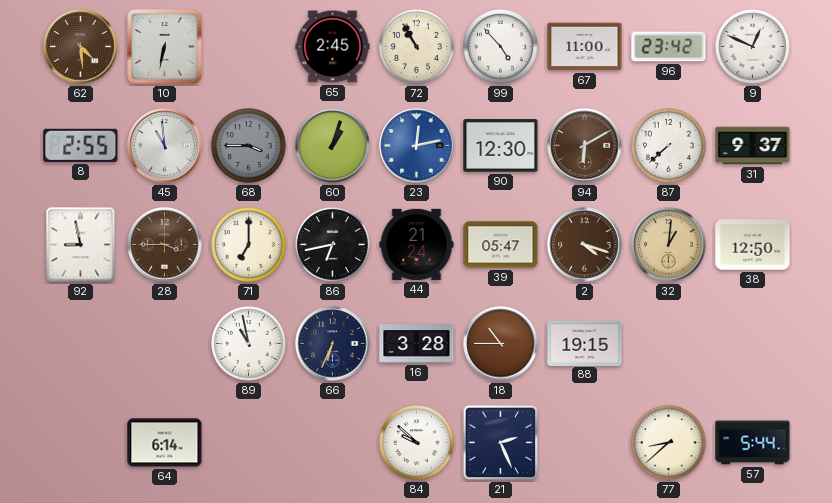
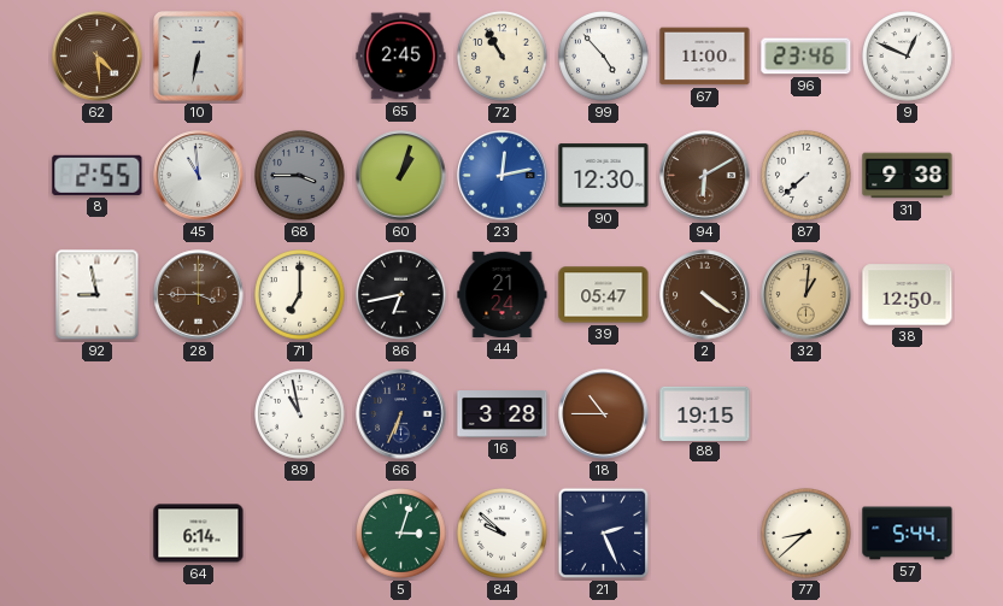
96: 23:42 -> 23:46 (806, 57)
31: 9:37 -> 9:38 (908, 176)
2: 4:18 -> 4:21 (705, 295)
5: none -> 3:03 (401, 534)
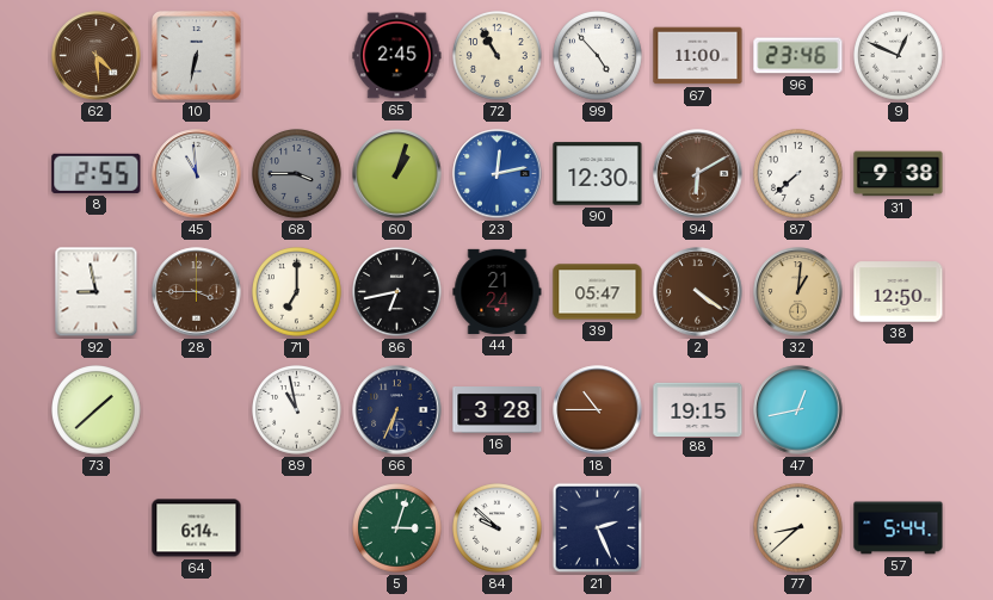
73: none -> 1:38 (97, 410)
47: none -> 12:43 (798, 410)
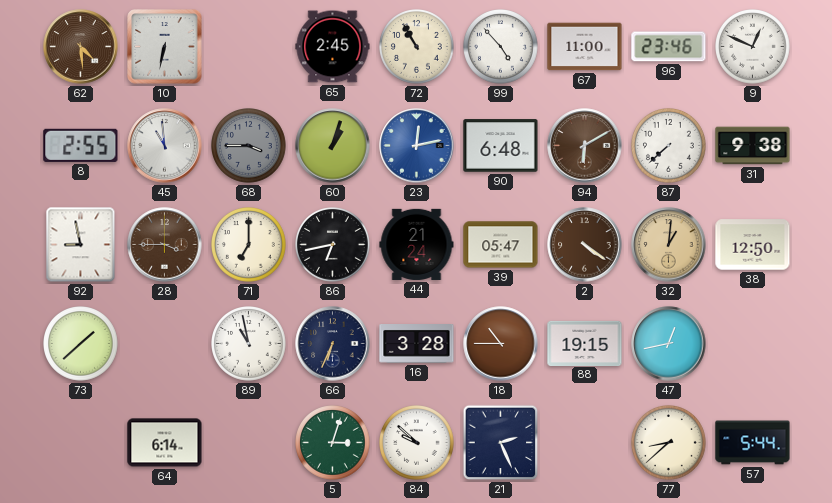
90: 12:30 -> 6:48 (501, 146)
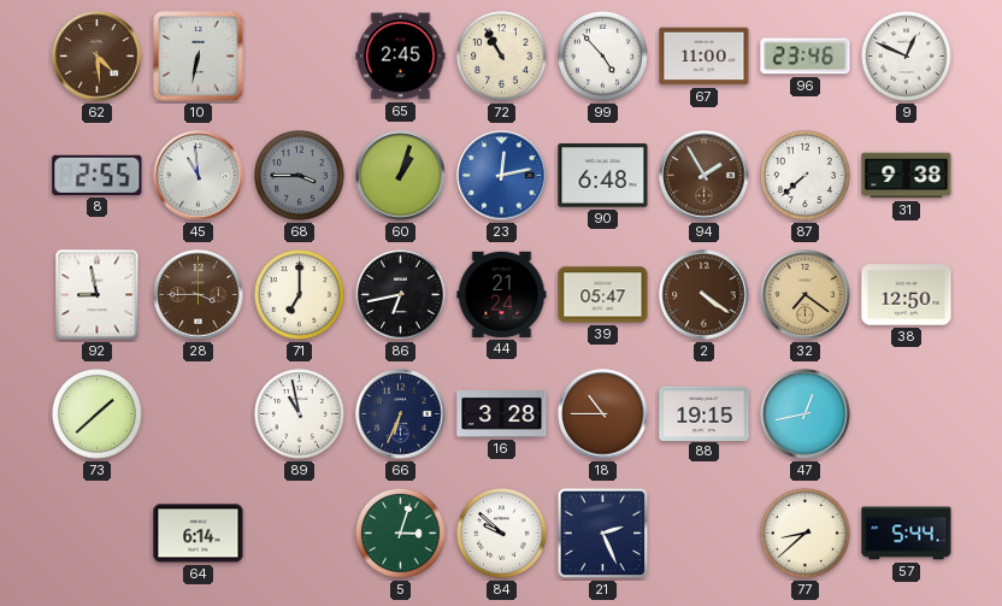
94: 6:10 -> 1:55 (705, 176)
32: 1:01 -> 7:21 (806, 295)
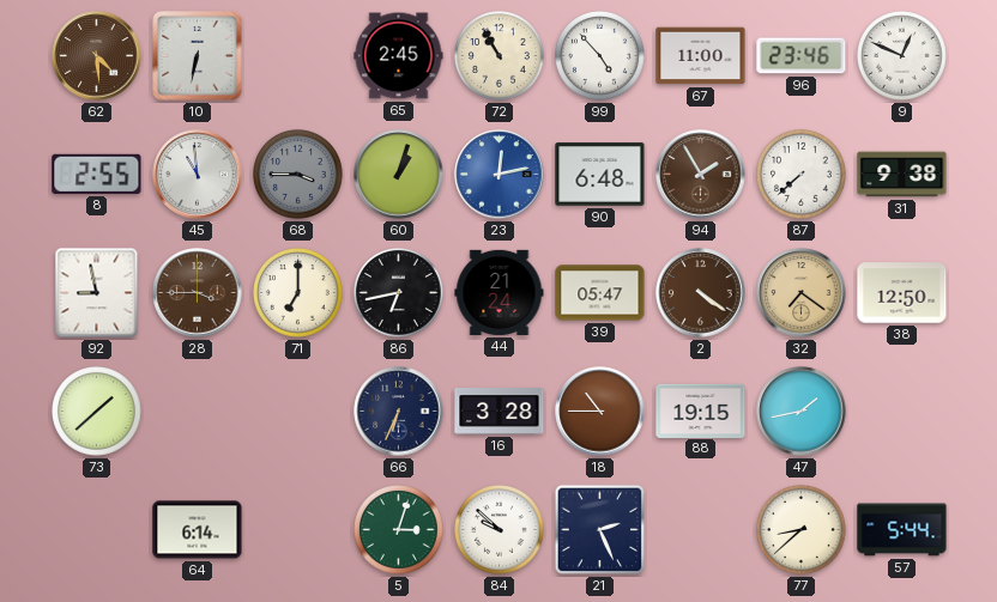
89: 10:58 -> none (300, 414)
47: 12:43 -> 1:43 (802, 412)
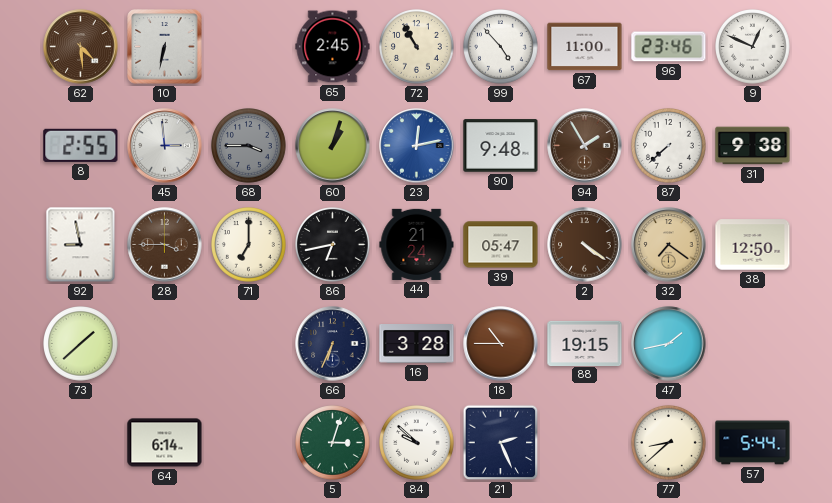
45: 10:59 -> 2:59 (165, 146)
90: 6:48 -> 9:48 (501, 146)
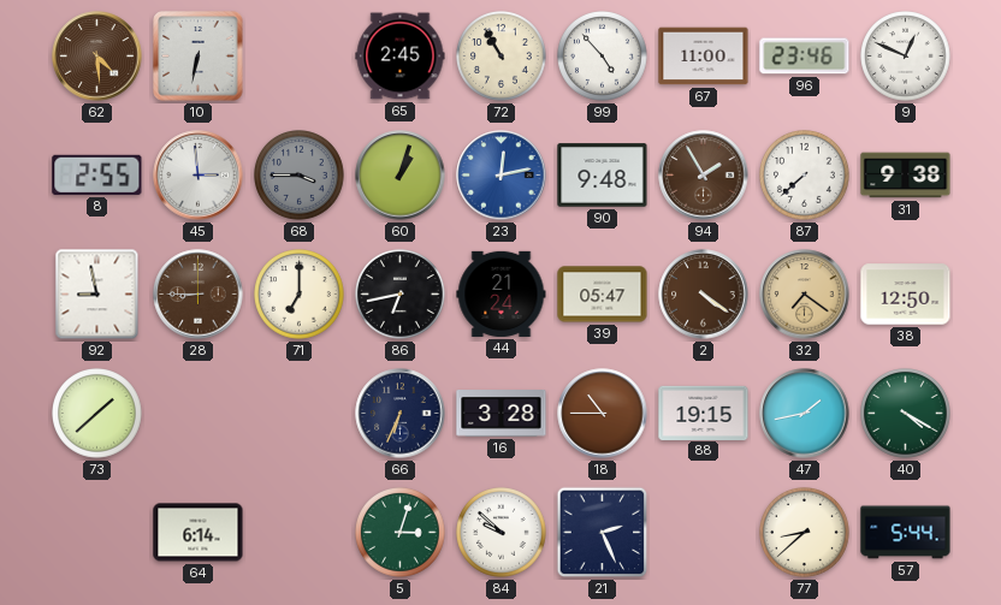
28: 3:45 -> 8:45 (199, 295)
40: none -> 4:20 (906, 414)
